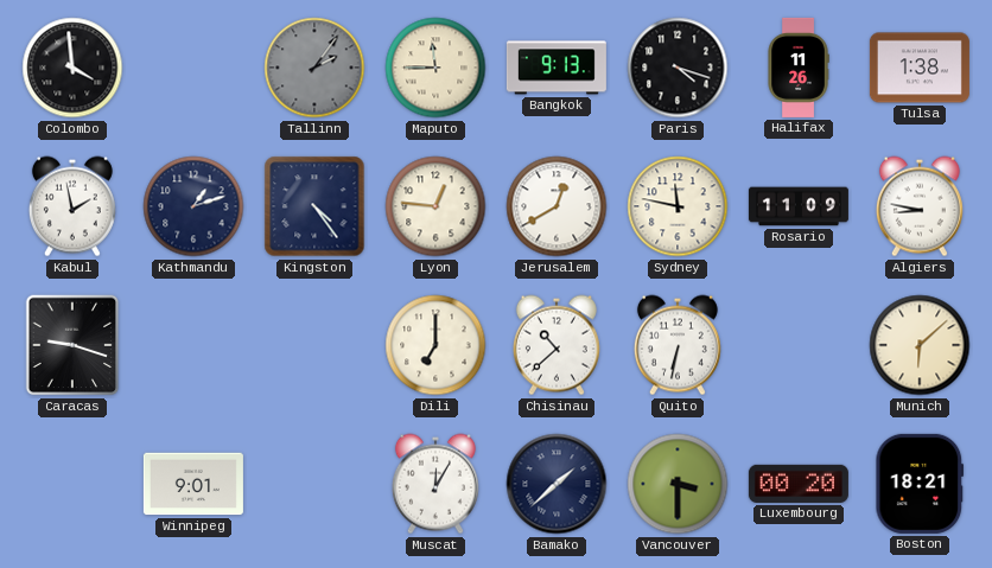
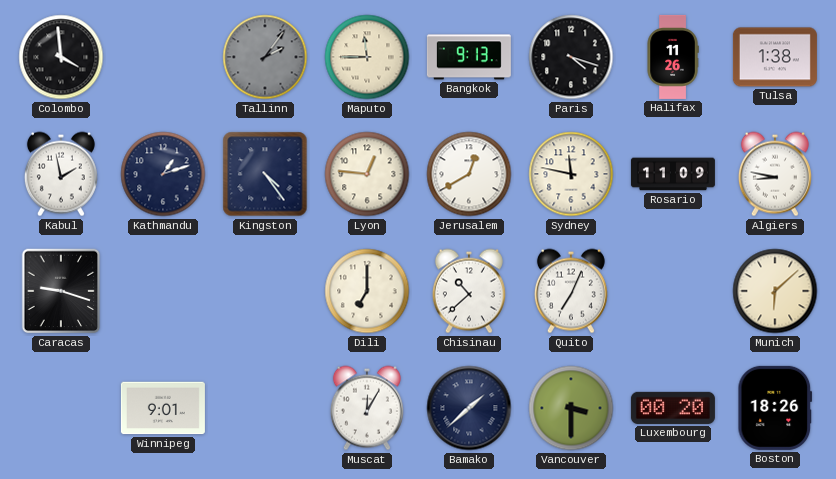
Quito: 6:32 -> 7:04 (571, 291)
Boston: 18:21 -> 18:26 (775, 408)
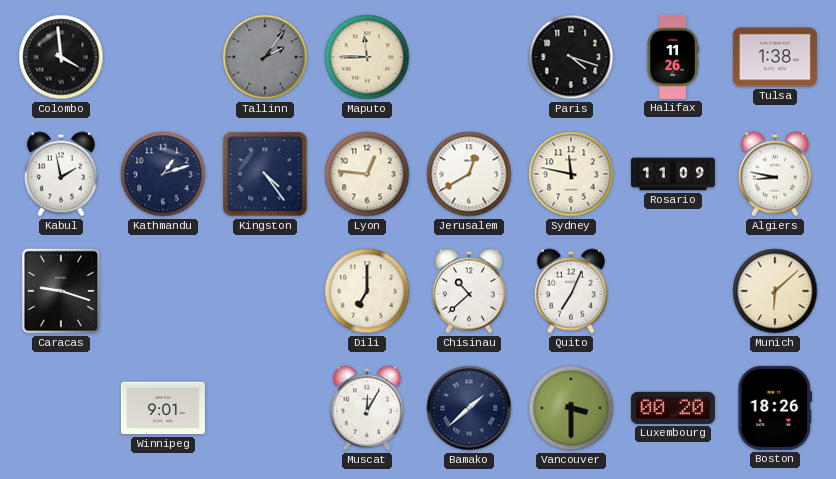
Bangkok: 9:13 -> none (469, 57)
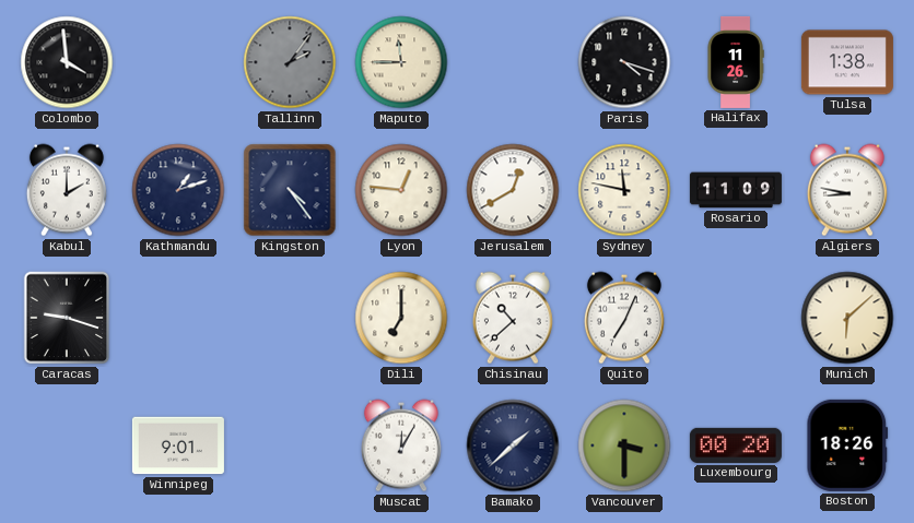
Kabul: 1:58 -> 2:00 (67, 190)
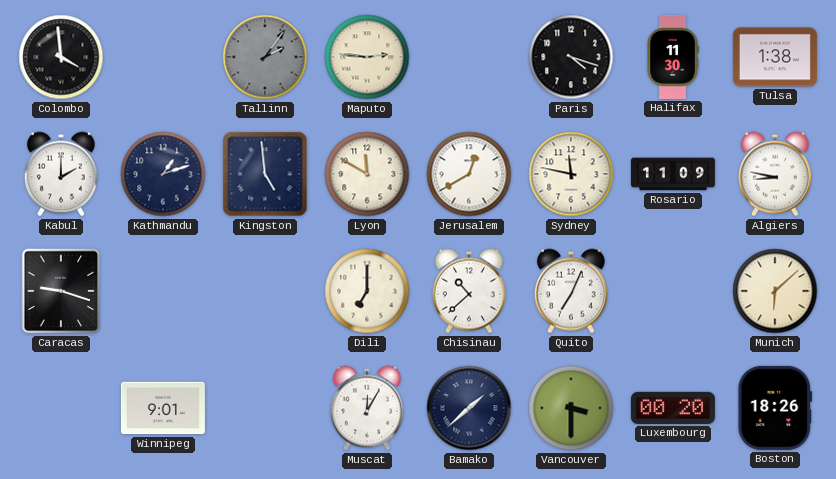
Maputo: 11:45 -> 2:46 (367, 57)
Halifax: 11:26 -> 11:30 (673, 57)
Kingston: 4:24 -> 4:59 (265, 174)
Lyon: 12:46 -> 11:50 (367, 174)
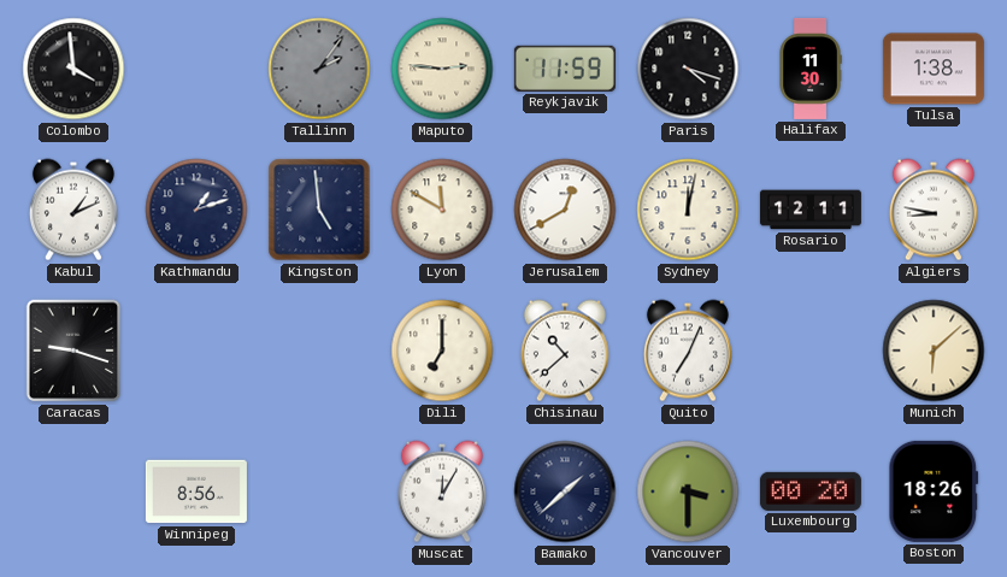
Reykjavik: none -> 11:59 (565, 69)
Kabul: 2:00 -> 1:11 (73, 210)
Sydney: 11:47 -> 12:02 (688, 210)
Rosario: 11:09 -> 12:11 (811, 210)
Winnipeg: 9:01 -> 8:56 (196, 491)
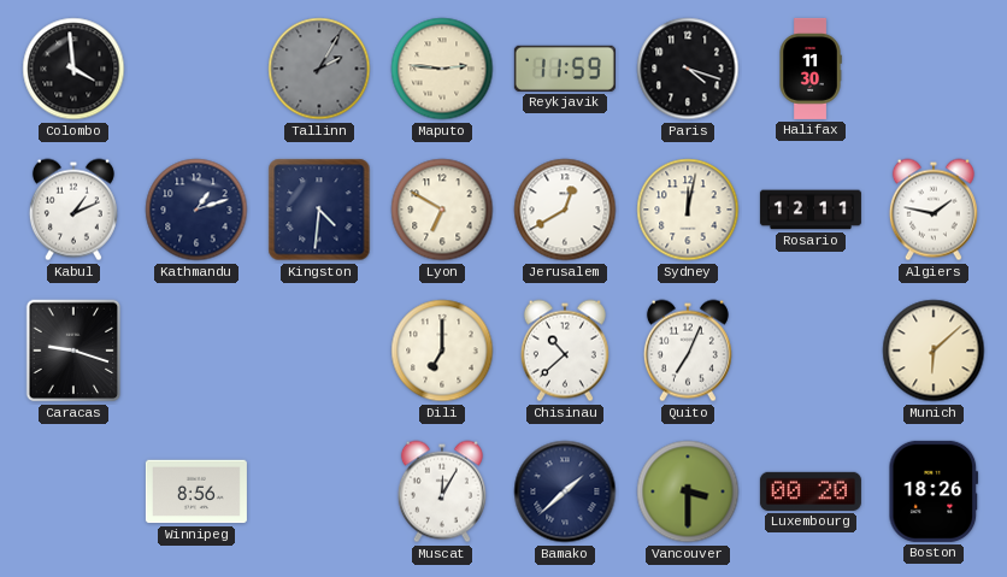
Tallinn: 2:06 -> 2:05 (319, 69)
Tulsa: 1:38 -> none (934, 69)
Kingston: 4:59 -> 4:31 (319, 210)
Lyon: 11:50 -> 6:50 (442, 210)
Algiers: 8:47 -> 1:47 (934, 210)
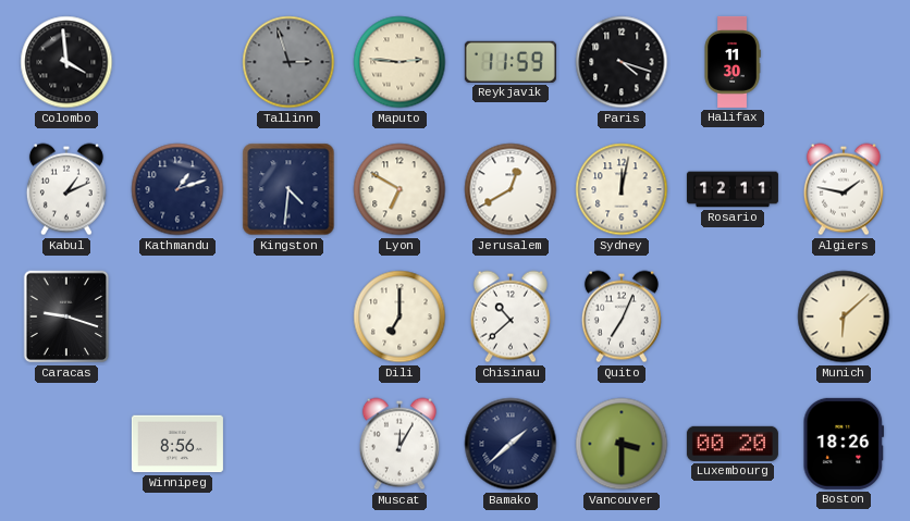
Tallinn: 2:05 -> 2:57 (288, 62)
